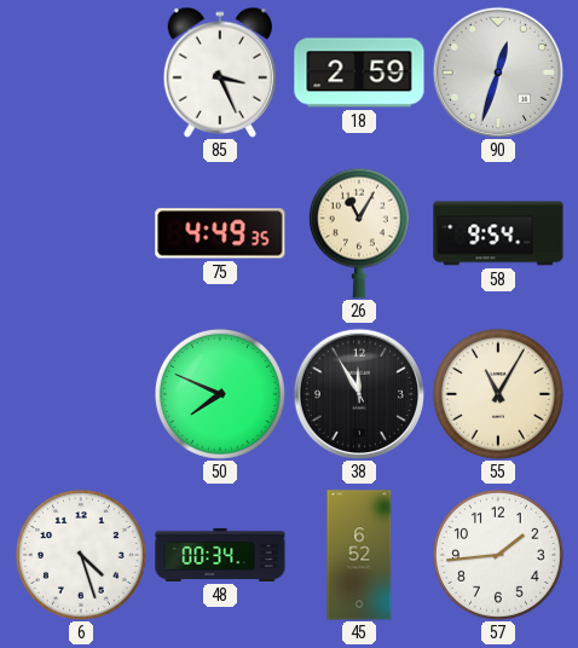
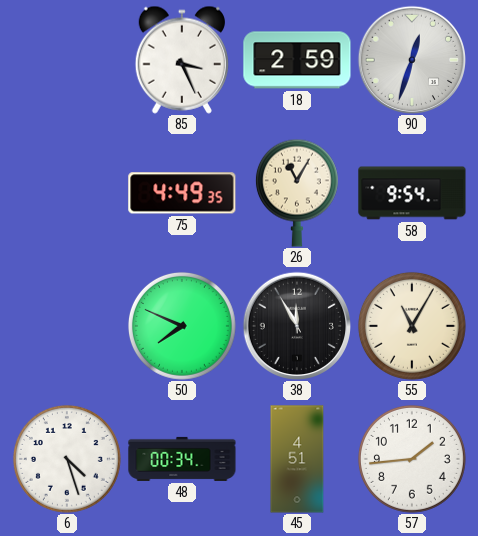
45: 6:52 -> 4:51 (297, 459)
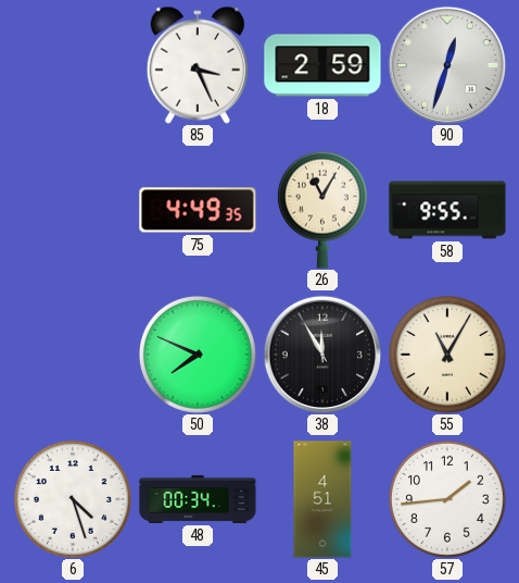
58: 9:54 -> 9:55 (447, 210)
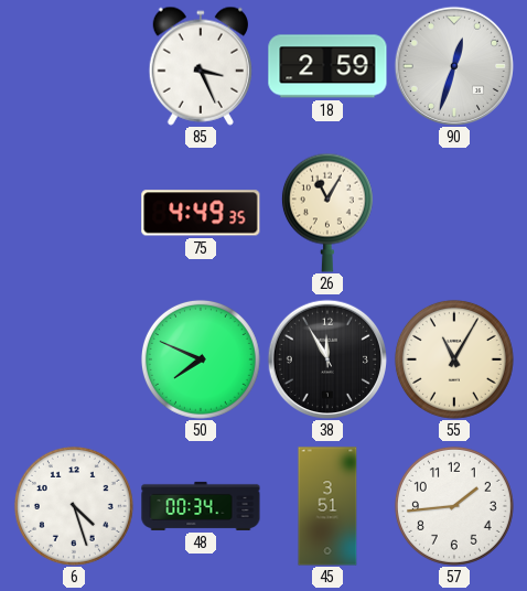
58: 9:55 -> none (447, 210)
45: 4:51 -> 3:51 (327, 506)
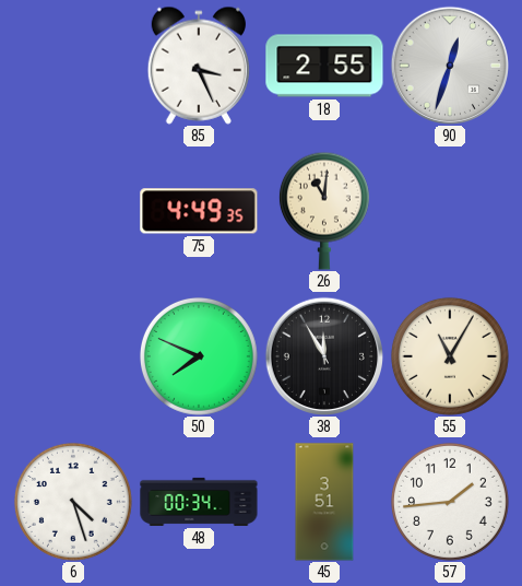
18: 2:59 -> 2:55 (324, 66)
26: 11:05 -> 11:01 (324, 211)
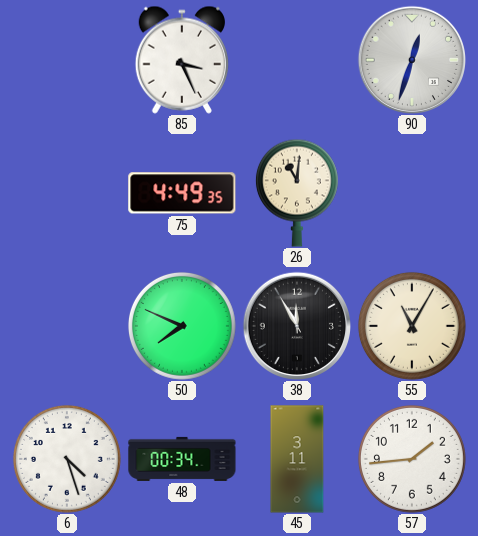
18: 2:55 -> none (324, 66)
45: 3:51 -> 3:11 (297, 459)
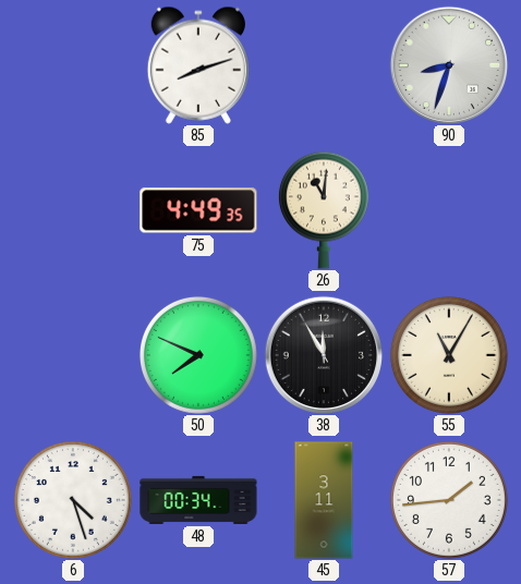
85: 3:26 -> 8:12 (197, 65)
90: 12:33 -> 8:33 (448, 64)
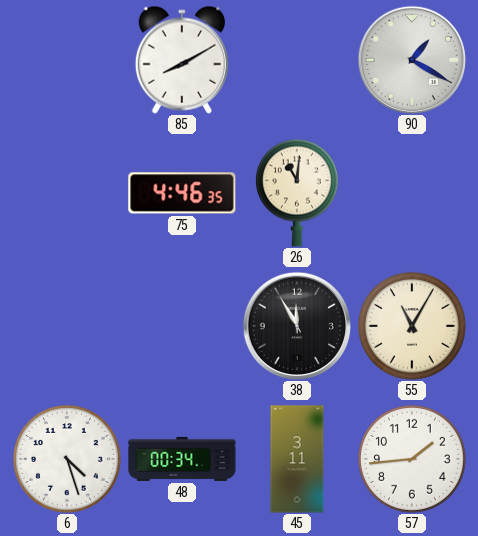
85: 8:12 -> 8:10 (181, 60)
90: 8:33 -> 1:20 (411, 59)
75: 4:49 -> 4:46 (182, 193)
50: 7:49 -> none (198, 355)
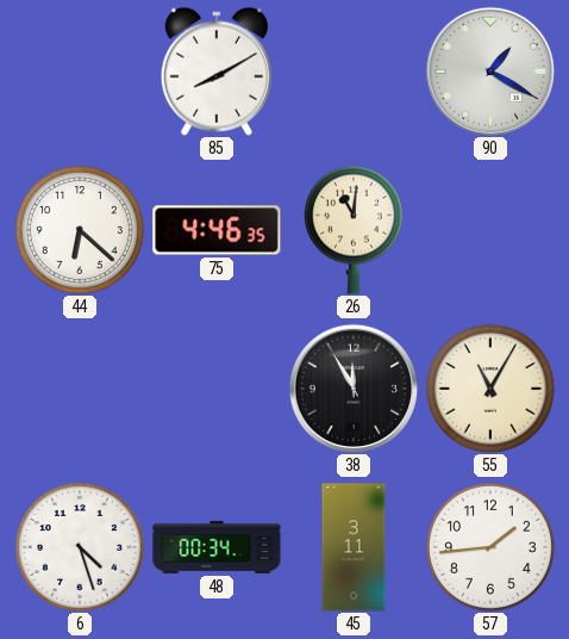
44: none -> 6:22 (80, 230)
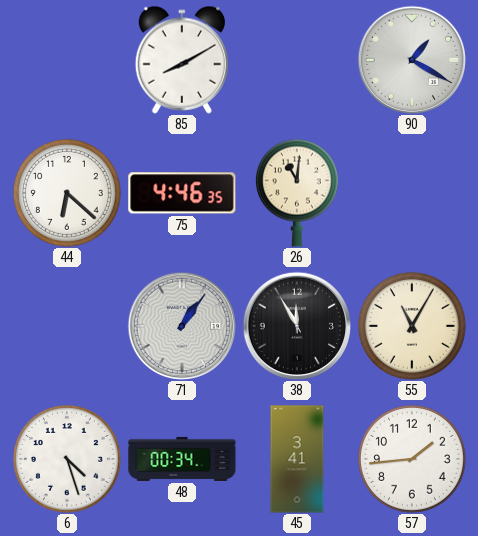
71: none -> 1:06 (181, 325)
45: 3:11 -> 3:41 (297, 459)
